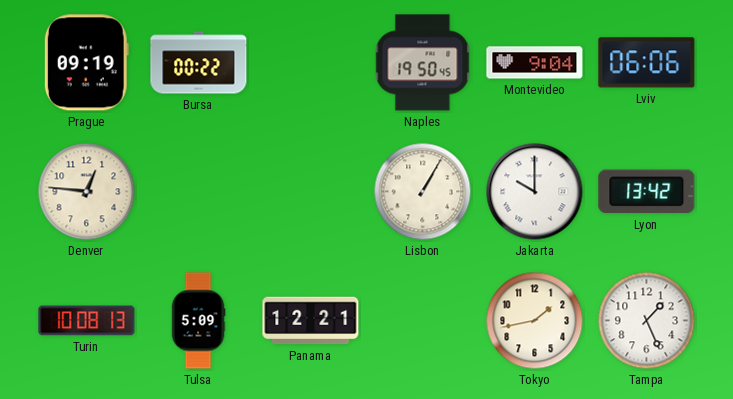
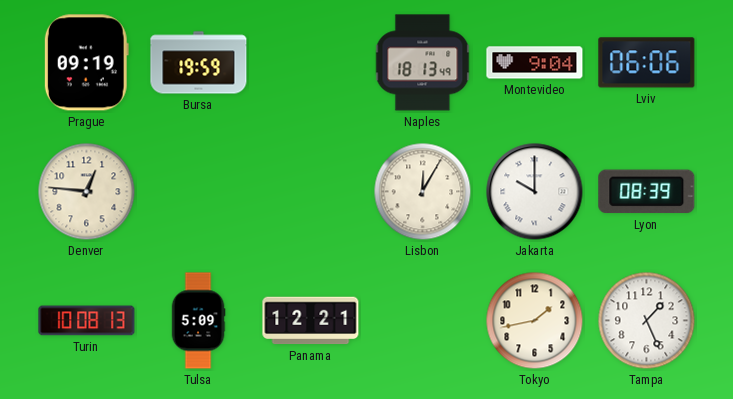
Bursa: 00:22 -> 19:59 (199, 63)
Naples: 19:50 -> 18:13 (423, 63)
Lisbon: 1:05 -> 12:05 (423, 192)
Lyon: 13:42 -> 08:39 (647, 192)
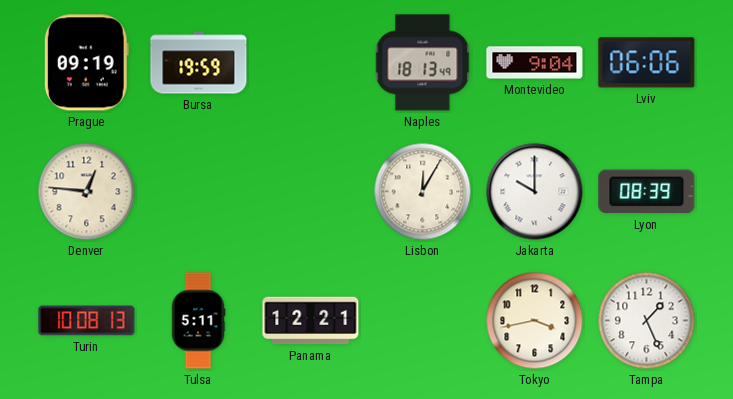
Tulsa: 5:09 -> 5:11 (198, 321)
Tokyo: 1:43 -> 3:43 (535, 321)
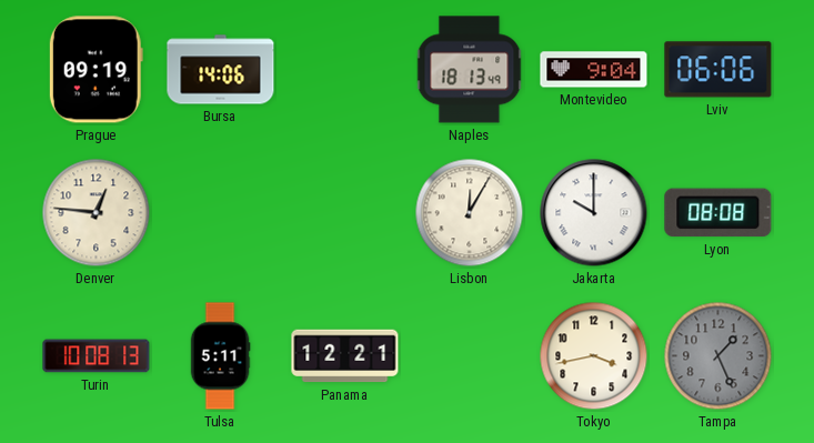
Bursa: 19:59 -> 14:06 (221, 70)
Lyon: 08:39 -> 08:08 (718, 213)
Tampa dial: white -> grey (718, 356)
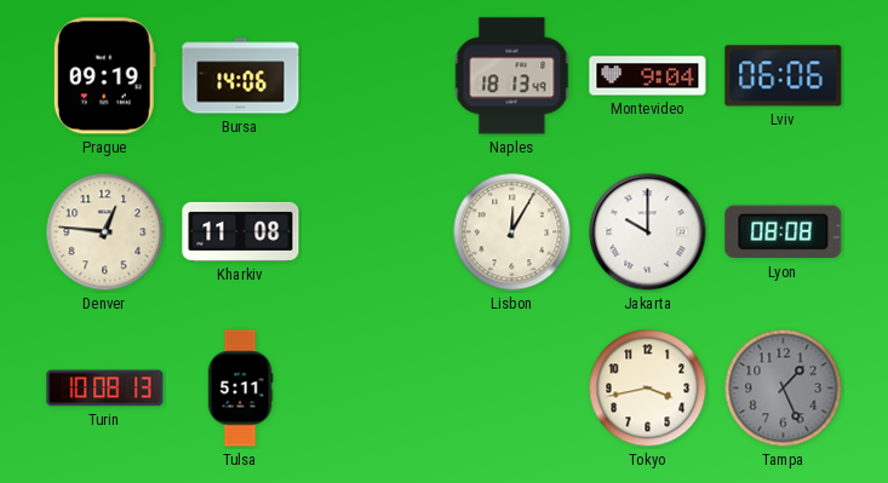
Kharkiv: none -> 11:08 (241, 231)
Panama: 12:21 -> none (345, 356)
